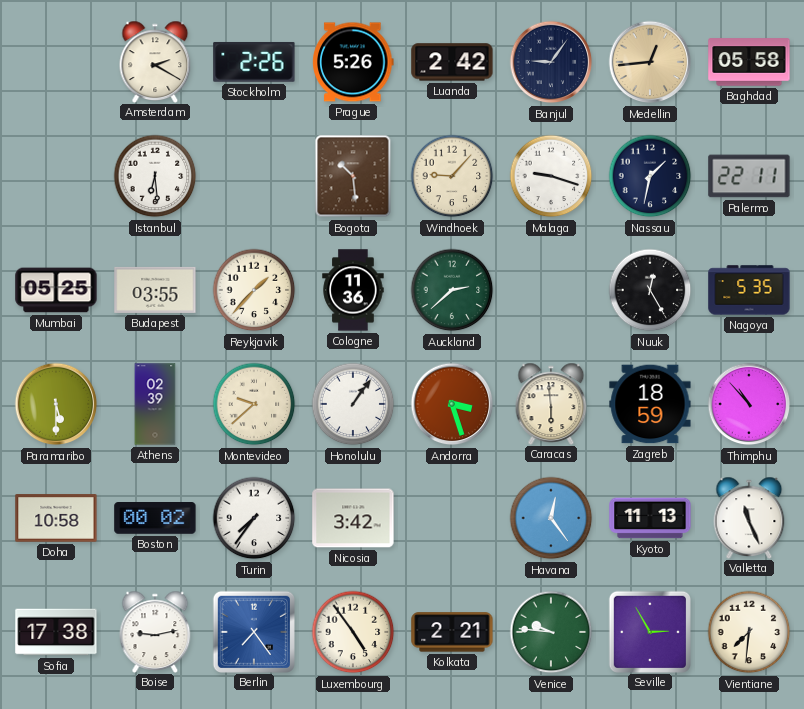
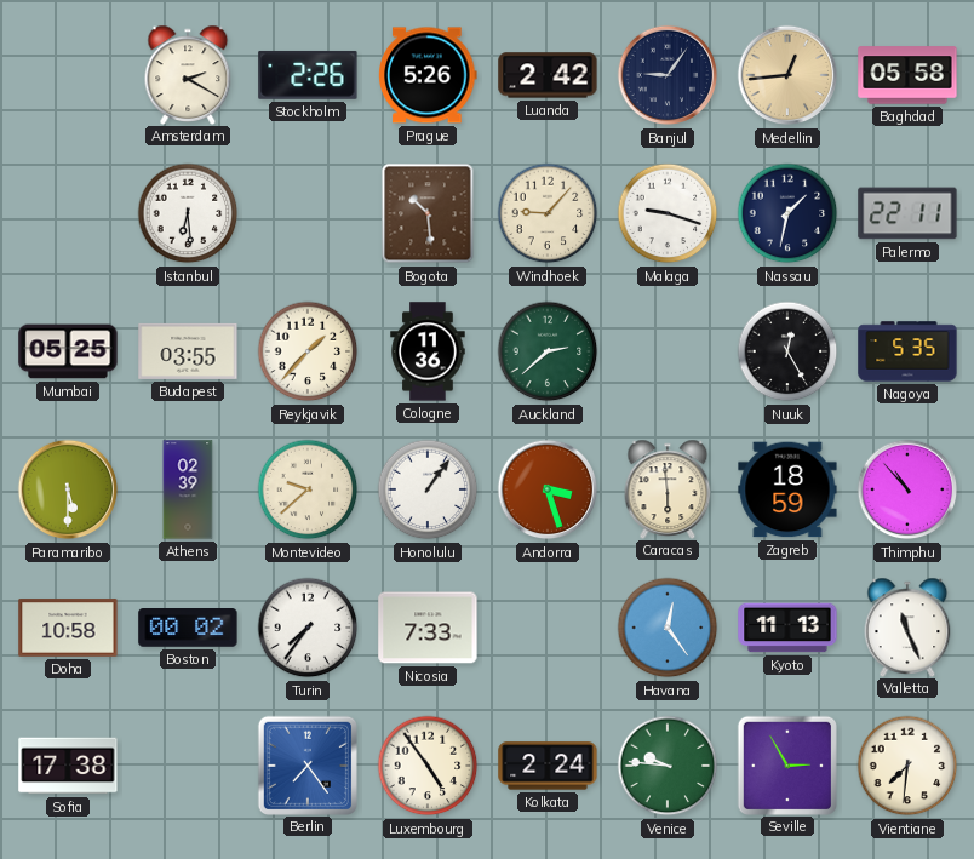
Nicosia: 3:42 -> 7:33 (428, 628)
Boise: 9:13 -> none (155, 631)
Kolkata: 2:21 -> 2:24 (548, 766)
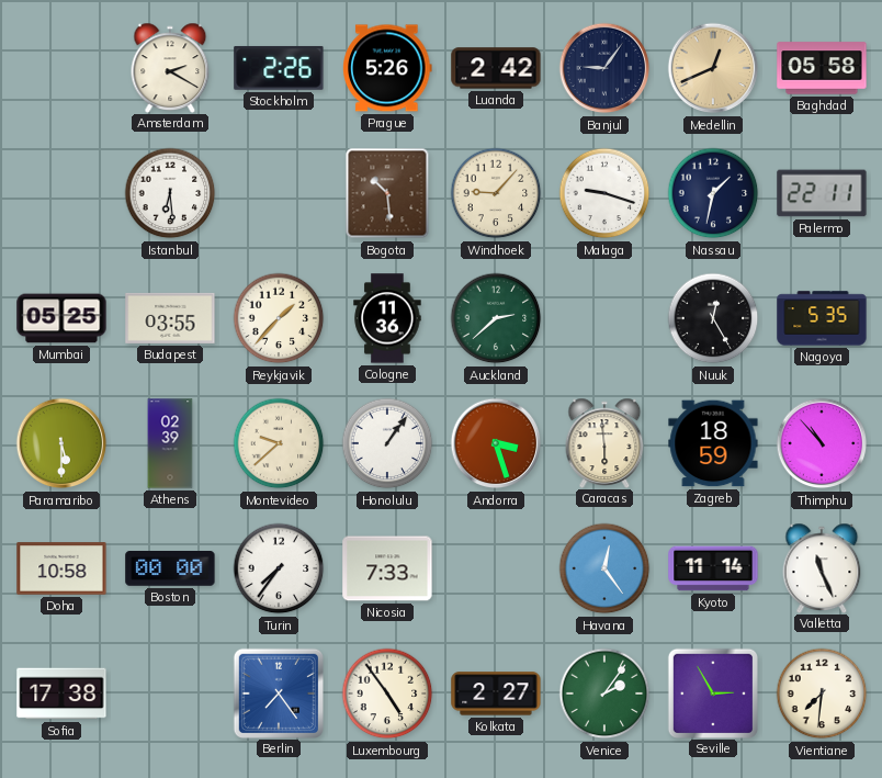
Medellin: 12:44 -> 12:41 (713, 68)
Boston: 00:02 -> 00:00 (170, 570)
Kyoto: 11:13 -> 11:14 (713, 568)
Kolkata: 2:24 -> 2:27 (496, 694)
Venice: 9:46 -> 2:06 (604, 694)
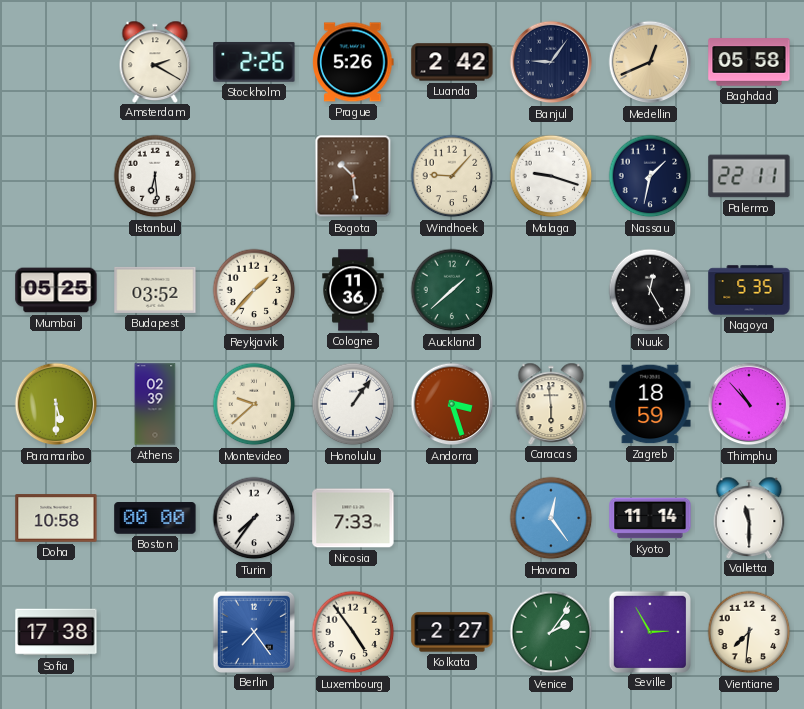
Budapest: 03:55 -> 03:52 (155, 290)
Auckland: 2:38 -> 1:38 (452, 290)
Valletta: 11:26 -> 11:30 (749, 517)
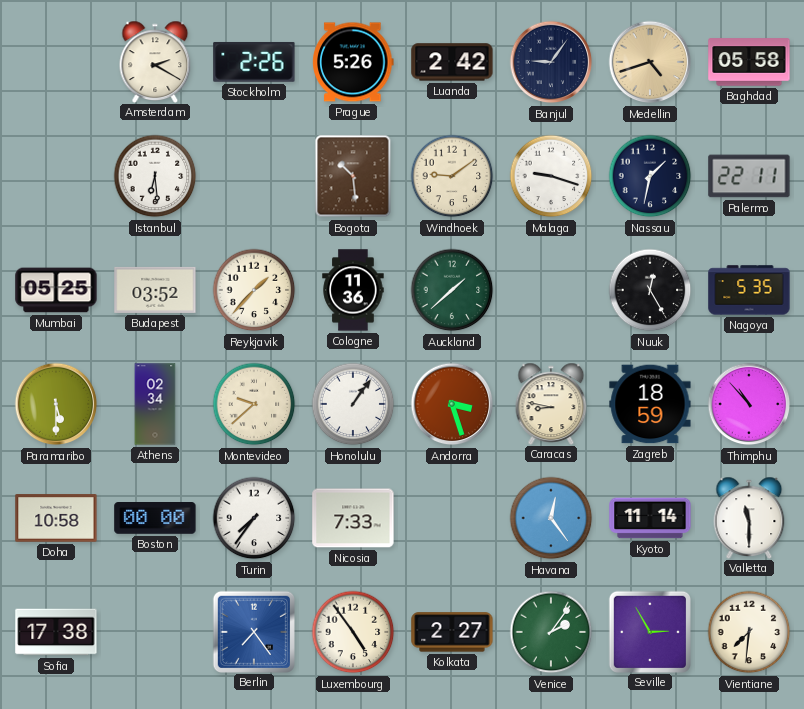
Medellin: 12:41 -> 4:42 (650, 62)
Windhoek: 9:07 -> 9:09 (452, 176)
Athens: 02:39 -> 02:34 (155, 404)
Caracas: 5:59 -> 8:47 (551, 403)
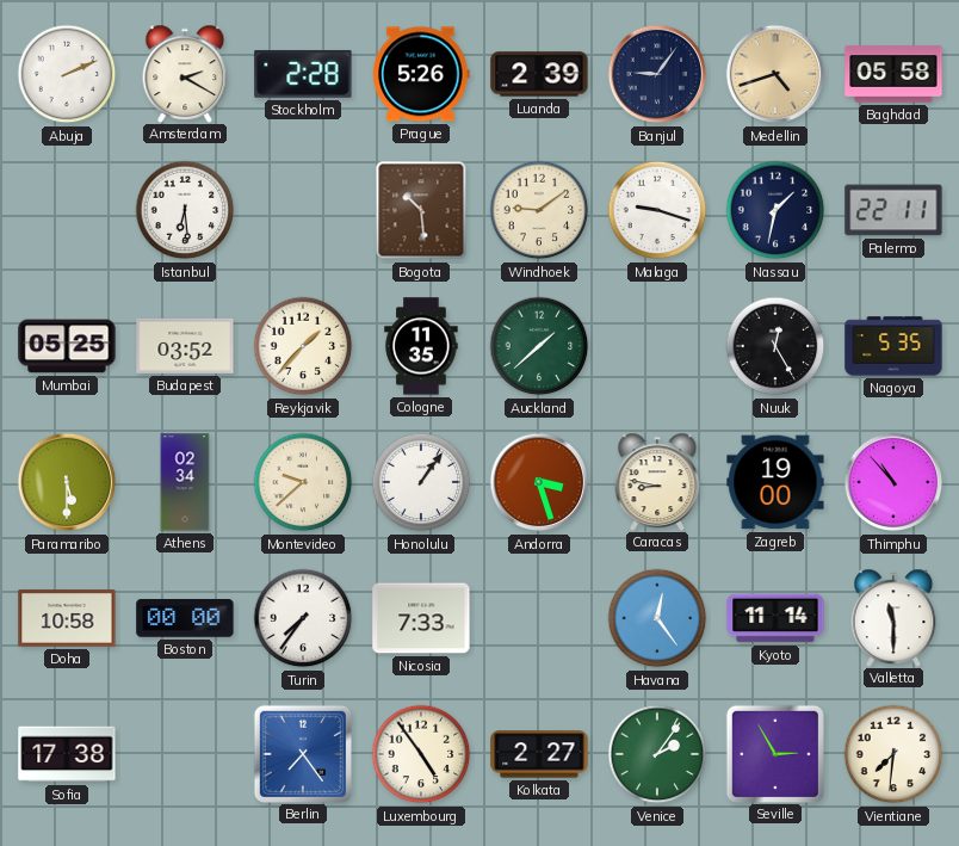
Abuja: none -> 2:11 (67, 74)
Stockholm: 2:26 -> 2:28 (303, 74)
Luanda: 2:42 -> 2:39 (539, 74)
Cologne: 11:36 -> 11:35 (421, 346)
Zagreb: 18:59 -> 19:00 (775, 482)
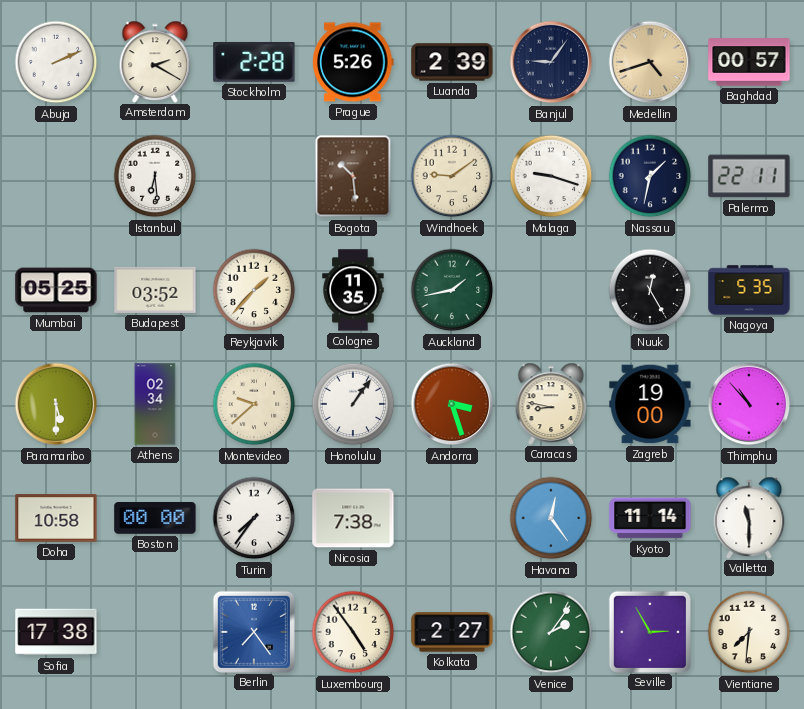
Baghdad: 05:58 -> 00:57 (749, 62)
Auckland: 1:38 -> 1:43 (452, 290)
Nicosia: 7:33 -> 7:38 (353, 518)
